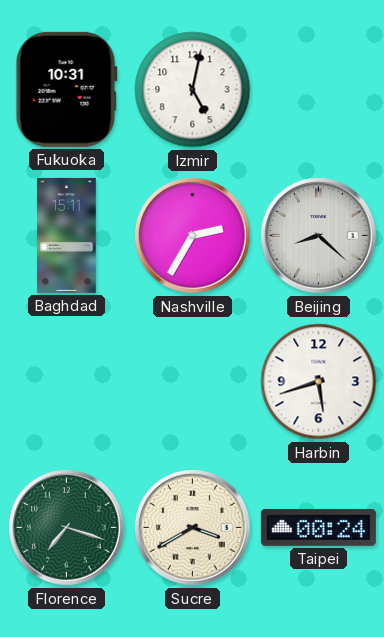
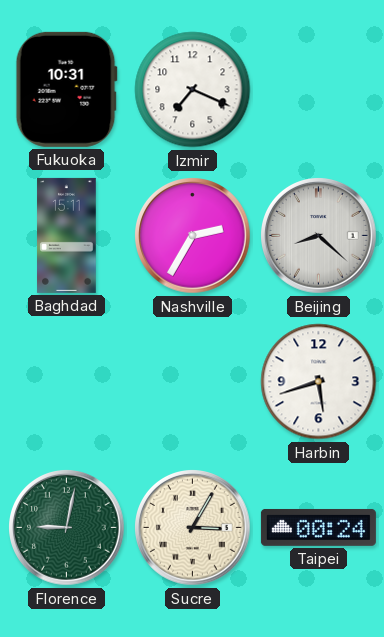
Izmir: 5:02 -> 7:19 (193, 90)
Florence: 7:18 -> 9:02 (67, 528)
Sucre: 3:40 -> 3:05 (193, 528)
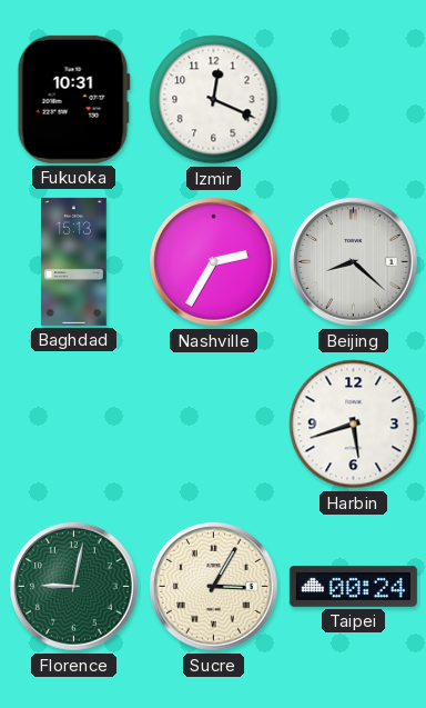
Izmir: 7:19 -> 12:19 (214, 100)
Baghdad: 15:11 -> 15:13 (74, 261)
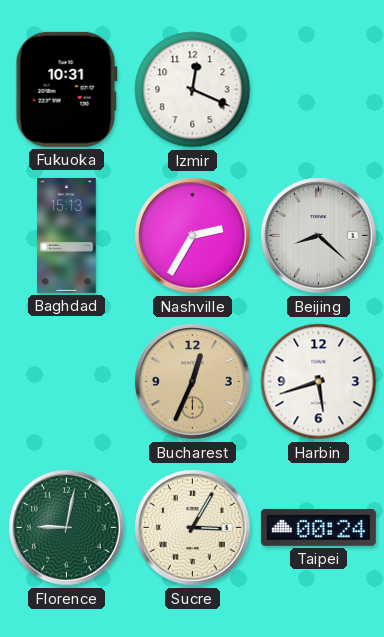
Bucharest: none -> 12:34 (193, 382)
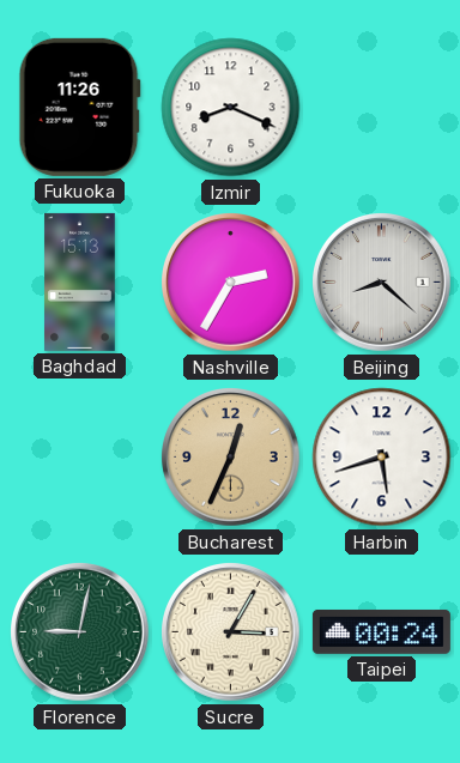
Fukuoka: 10:31 -> 11:26 (79, 107)
Izmir: 12:19 -> 8:19 (231, 108)
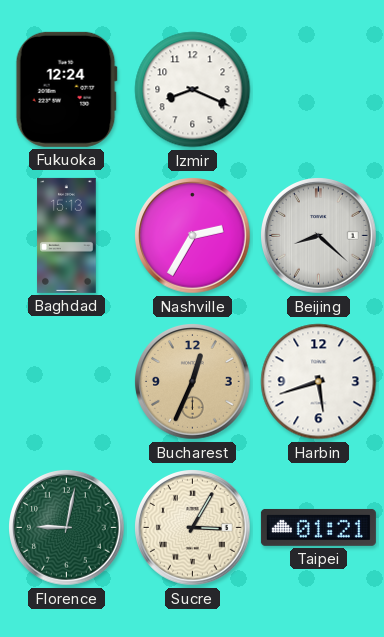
Fukuoka: 11:26 -> 12:24 (66, 89)
Taipei: 00:24 -> 01:21 (318, 528)
